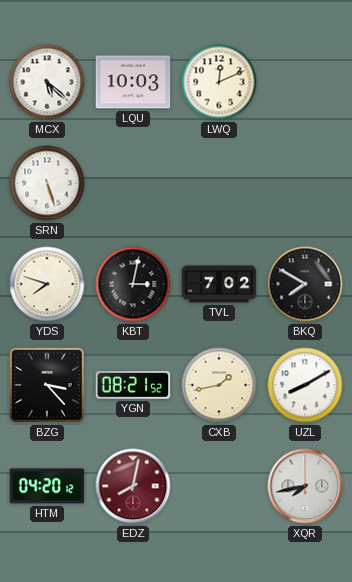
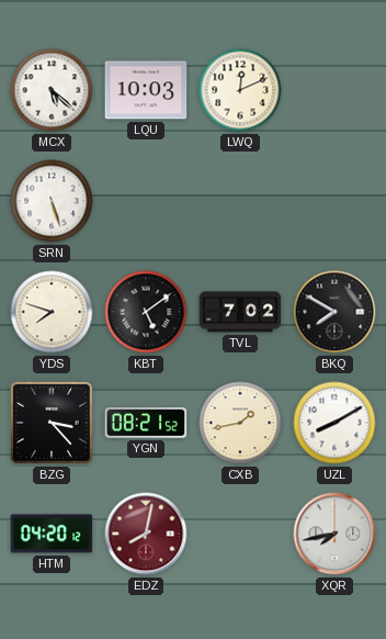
KBT: 3:02 -> 5:09 (146, 312)
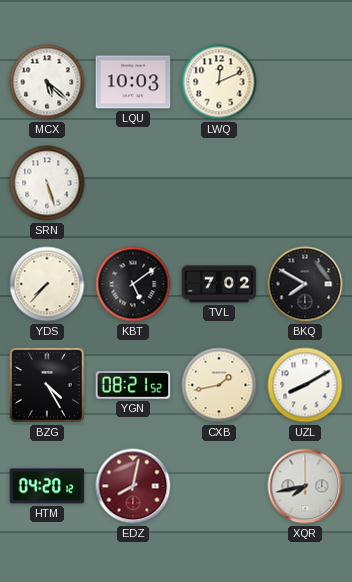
YDS: 7:48 -> 7:37 (47, 284)
BZG: 3:23 -> 4:25 (47, 385)
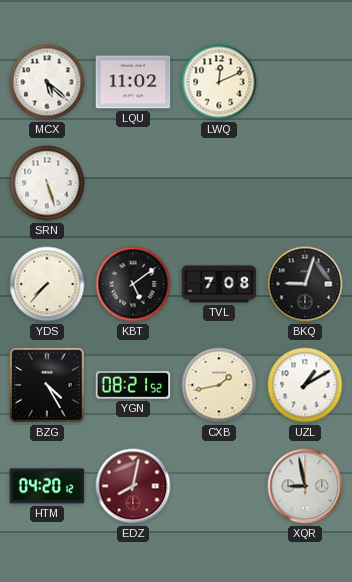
LQU: 10:03 -> 11:02 (133, 82)
TVL: 7:02 -> 7:08 (219, 284)
BKQ: 7:50 -> 9:03 (305, 284)
UZL: 8:10 -> 1:10 (305, 385)
XQR: 7:43 -> 8:58 (305, 486)
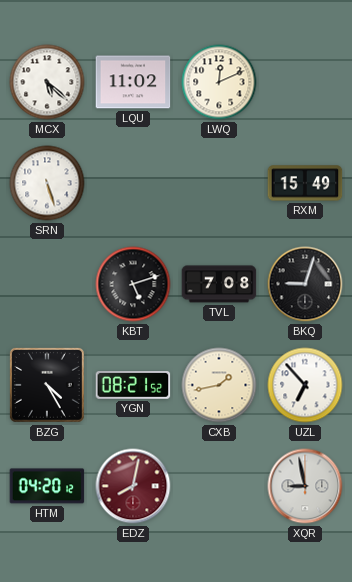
RXM: none -> 15:49 (305, 183)
YDS: 7:37 -> none (47, 284)
KBT: 5:09 -> 5:12 (133, 284)
UZL: 1:10 -> 6:53 (305, 385)
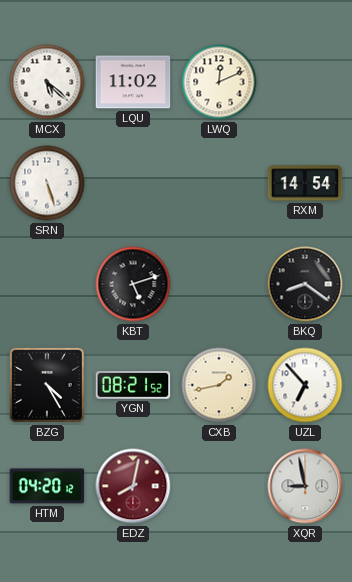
RXM: 15:49 -> 14:54 (305, 183)
TVL: 7:08 -> none (219, 284)
BKQ: 9:03 -> 8:21 (305, 284)
